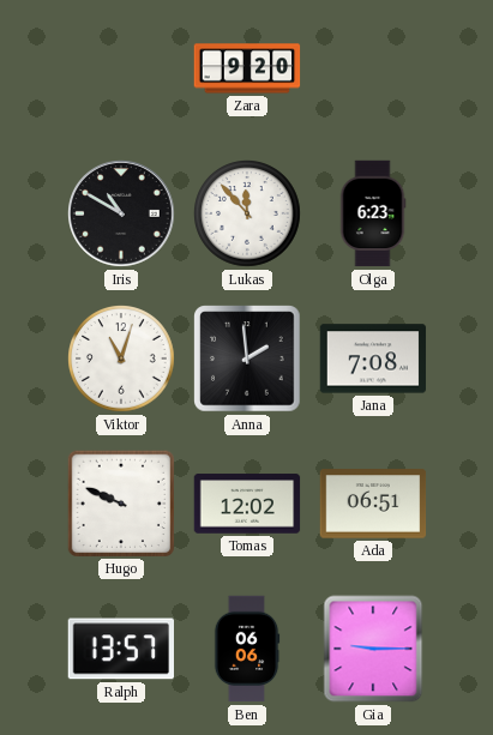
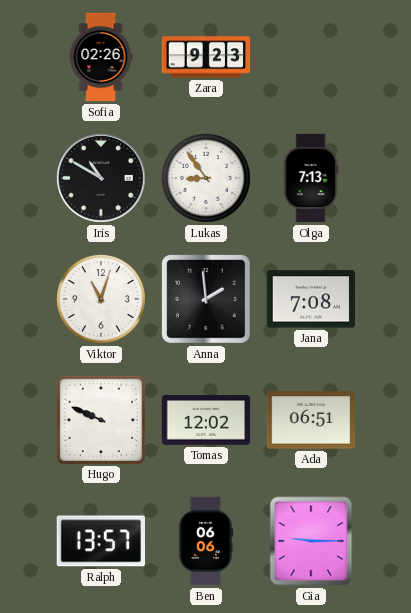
Sofia: none -> 02:26 (101, 57)
Zara: 9:20 -> 9:23 (206, 57)
Lukas: 11:53 -> 8:54 (207, 179)
Olga: 6:23 -> 7:13 (311, 178)
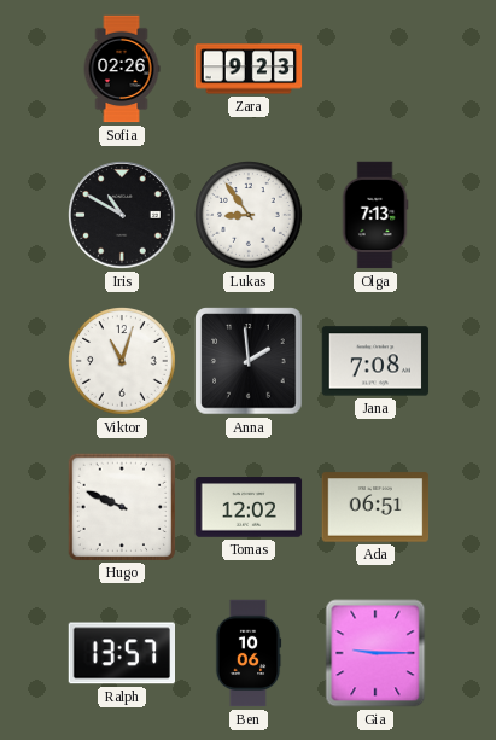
Ben: 06:06 -> 10:06 (249, 653)
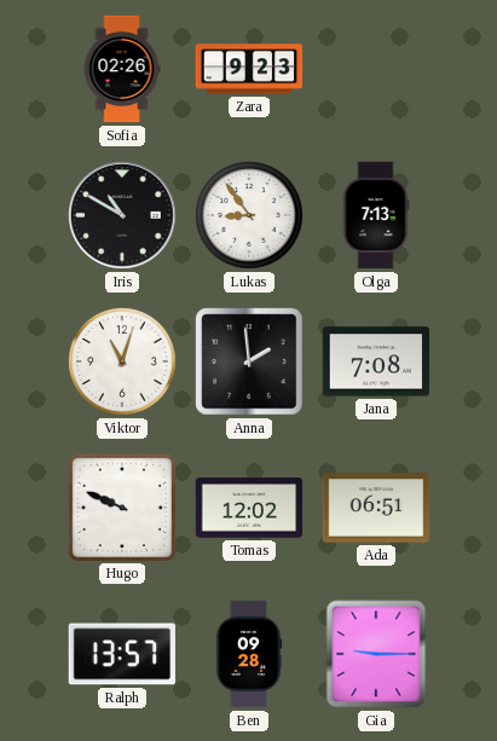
Ben: 10:06 -> 09:28 (249, 654)
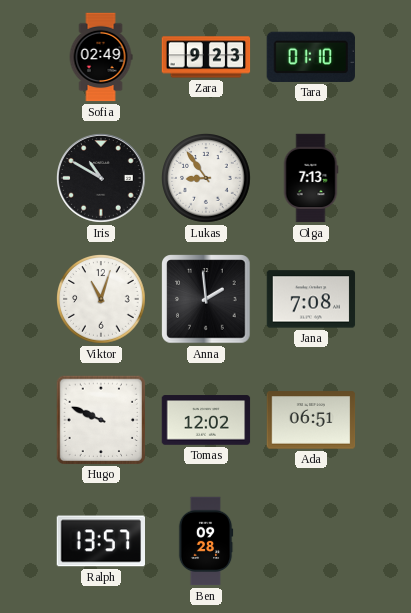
Sofia: 02:26 -> 02:49 (101, 57)
Tara: none -> 01:10 (310, 57)
Gia: 9:15 -> none (376, 654)
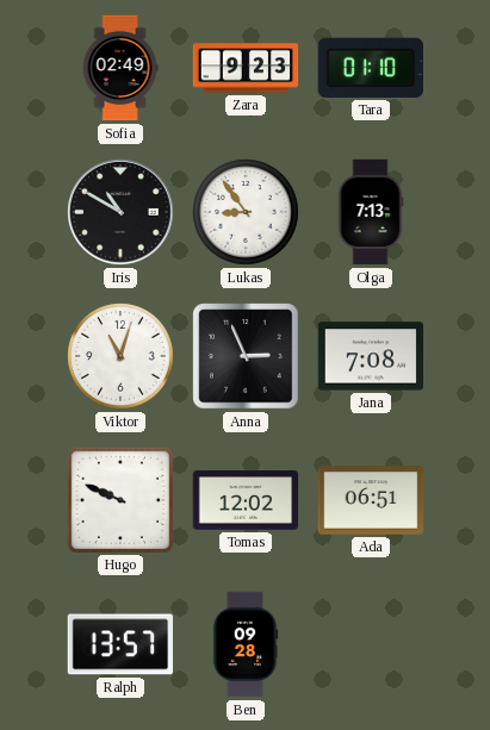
Anna: 1:59 -> 2:56 (246, 356)
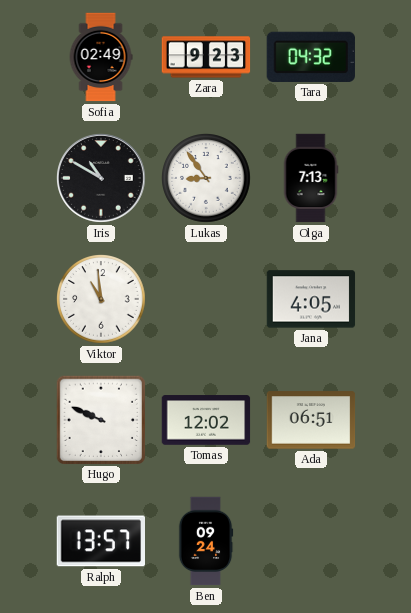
Tara: 01:10 -> 04:32 (310, 57)
Viktor: 11:03 -> 10:59 (102, 300)
Anna: 2:56 -> none (246, 356)
Jana: 7:08 -> 4:05 (311, 299)
Ben: 09:28 -> 09:24 (206, 541)
